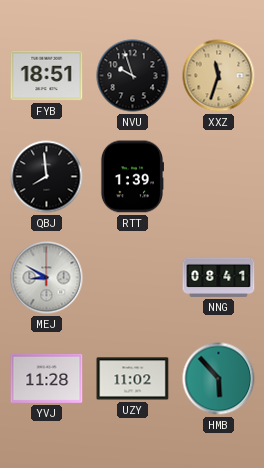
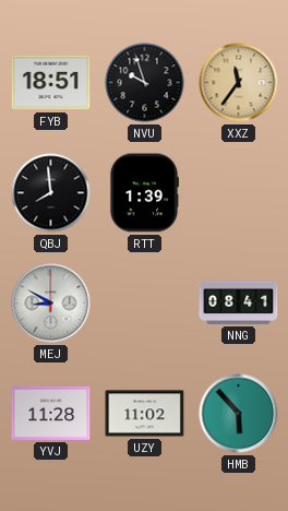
XXZ: 11:33 -> 11:36 (239, 83)
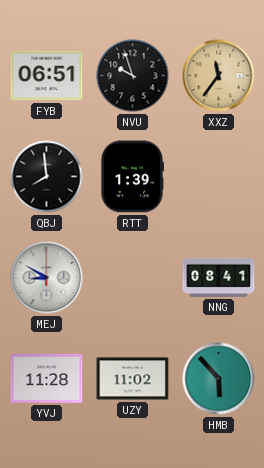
FYB: 18:51 -> 06:51 (47, 76)
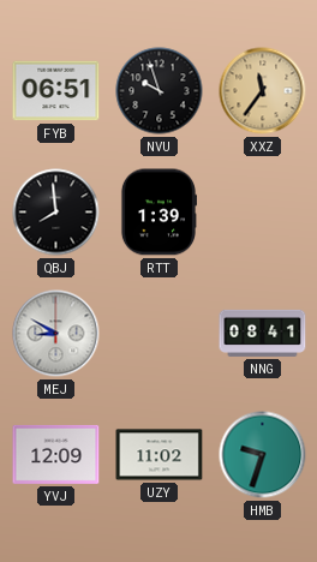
YVJ: 11:28 -> 12:09 (56, 454)
HMB: 5:53 -> 9:33 (263, 455)
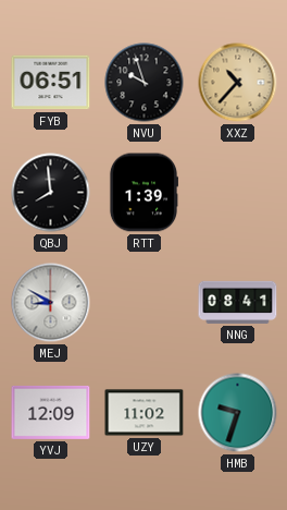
XXZ: 11:36 -> 10:37 (238, 83)
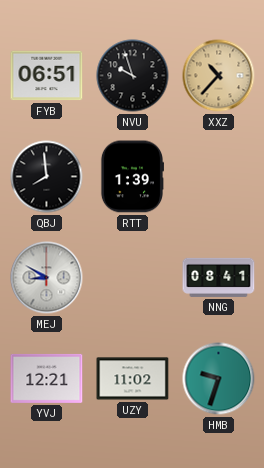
YVJ: 12:09 -> 12:21 (47, 378)
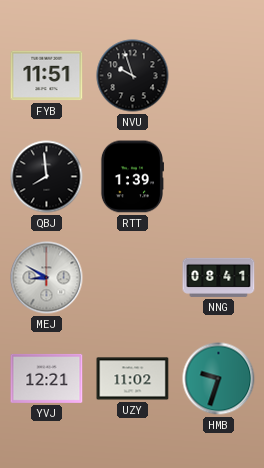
FYB: 06:51 -> 11:51 (47, 76)
XXZ: 10:37 -> none (219, 76)
